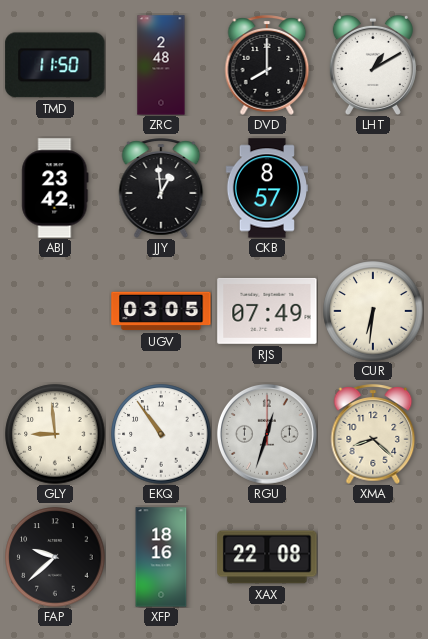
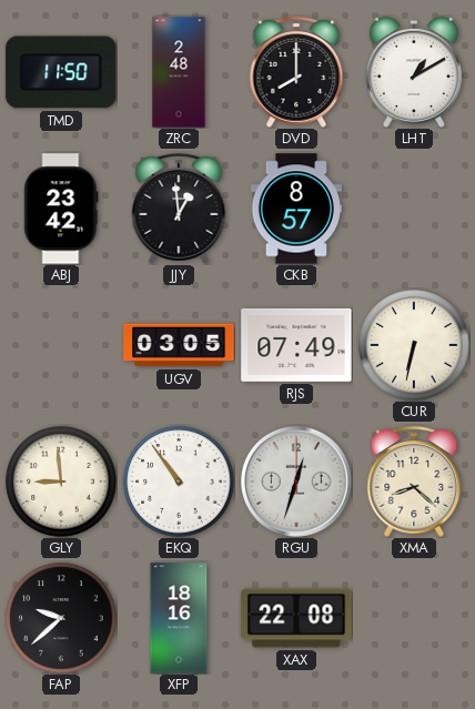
CUR: 6:31 -> 6:32 (414, 345)
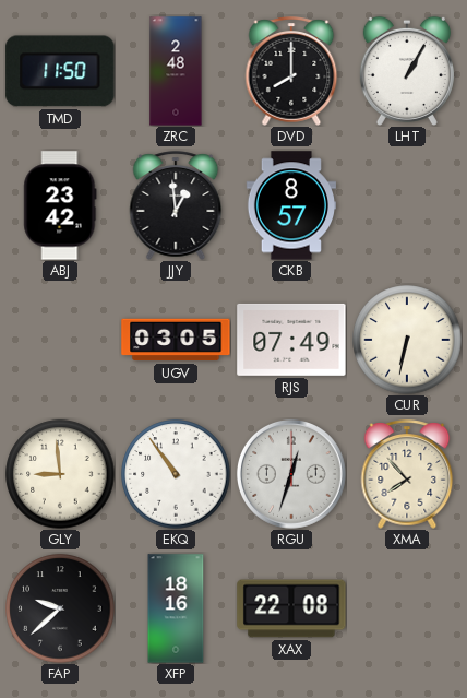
LHT: 1:10 -> 1:05 (407, 70)
XMA: 8:22 -> 7:53 (407, 474)
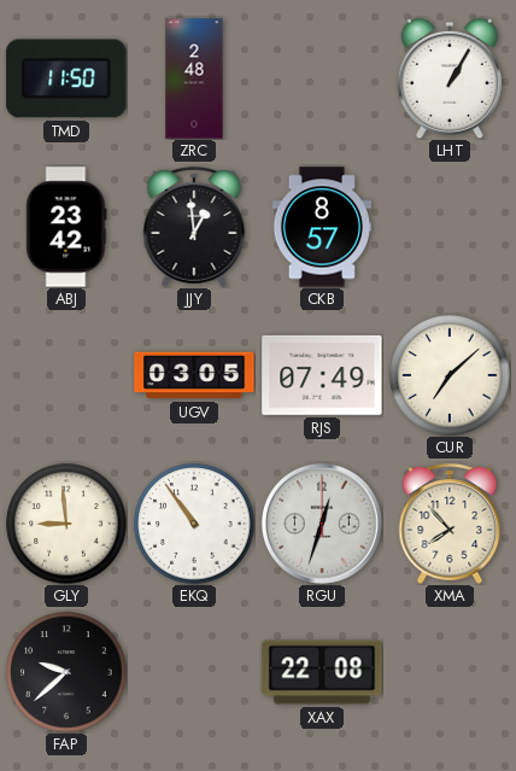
DVD: 8:00 -> none (291, 71)
CUR: 6:32 -> 7:08 (450, 375)
XFP: 18:16 -> none (176, 608)
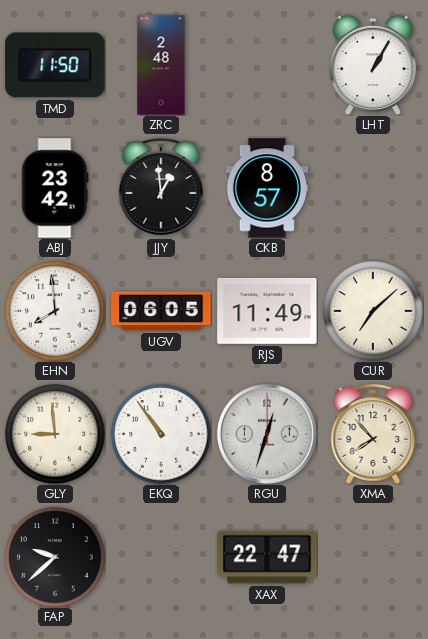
EHN: none -> 7:59 (55, 311)
UGV: 03:05 -> 06:05 (161, 311)
RJS: 07:49 -> 11:49 (267, 311)
XAX: 22:08 -> 22:47 (267, 557)
